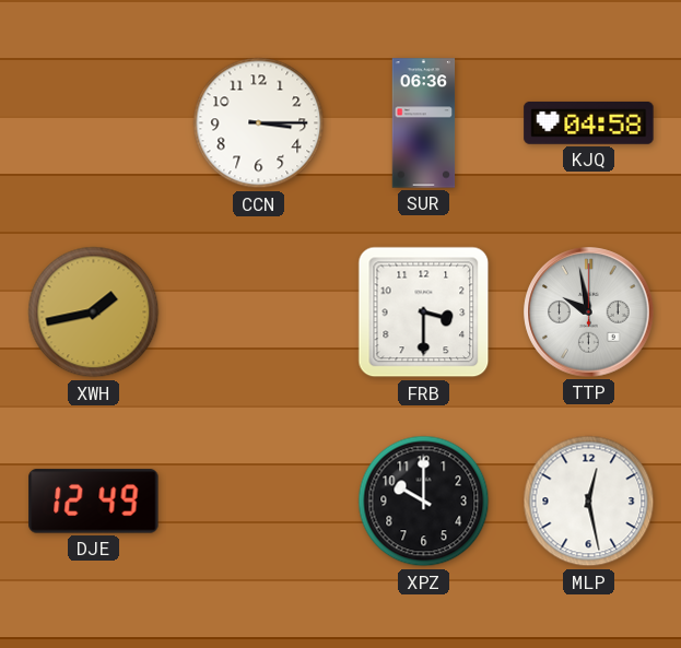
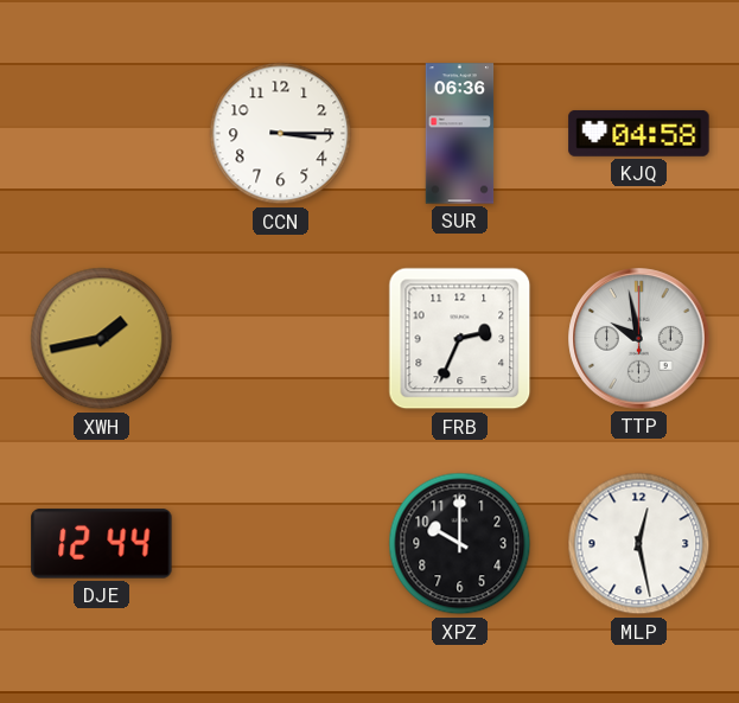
FRB: 3:30 -> 2:34 (460, 339)
DJE: 12:49 -> 12:44 (102, 544)
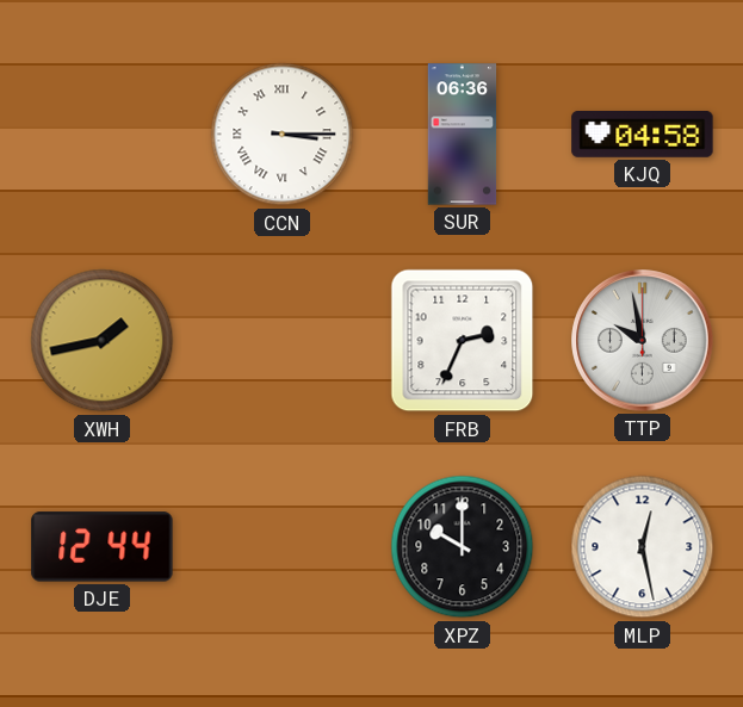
CCN numerals: Arabic -> Roman (283, 135)
